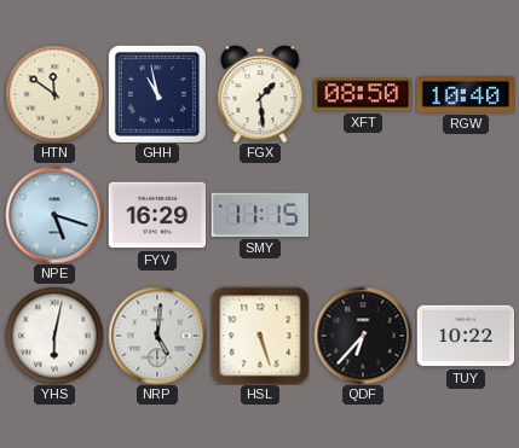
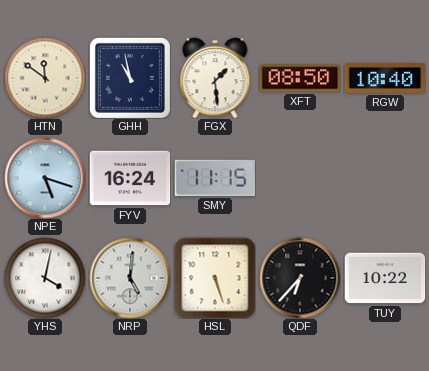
FYV: 16:29 -> 16:24 (130, 178)
YHS: 6:02 -> 4:02 (45, 278)
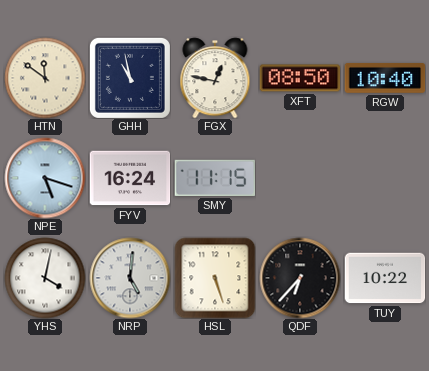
FGX: 1:29 -> 12:47 (215, 78)
